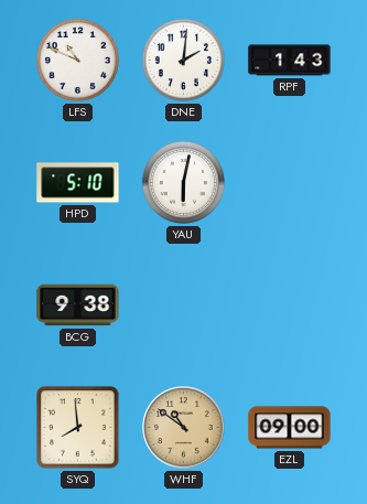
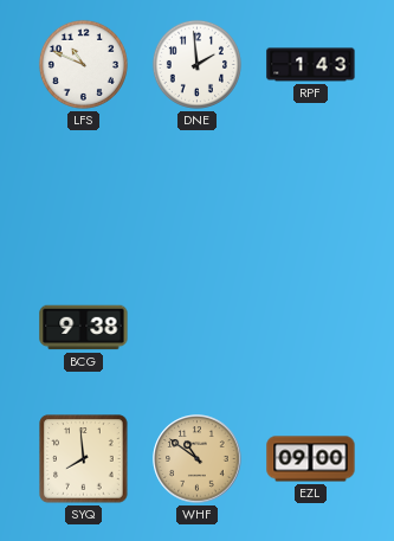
DNE: 2:01 -> 1:59 (196, 64)
HPD: 5:10 -> none (78, 183)
YAU: 6:02 -> none (183, 182)
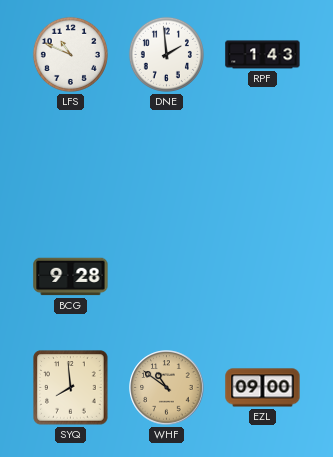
BCG: 9:38 -> 9:28 (71, 277)
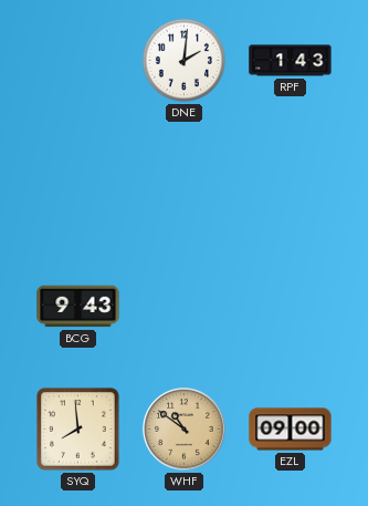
LFS: 10:49 -> none (70, 54)
DNE: 1:59 -> 2:01 (183, 60)
BCG: 9:28 -> 9:43 (78, 307)
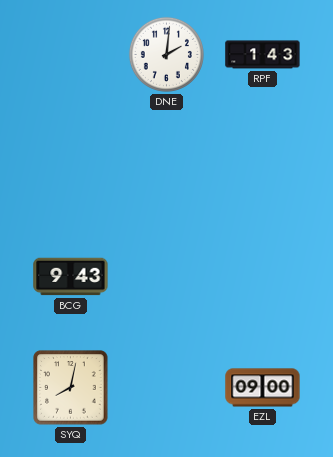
SYQ: 7:59 -> 8:02 (71, 388)
WHF: 10:51 -> none (185, 430)
